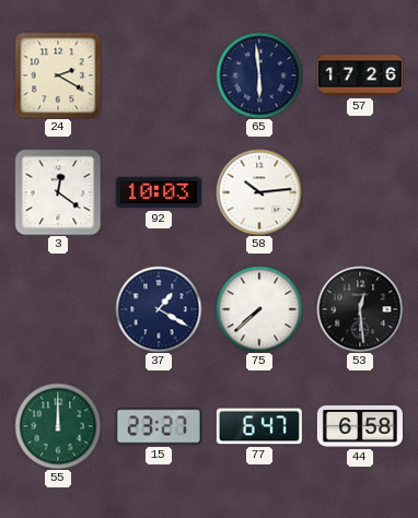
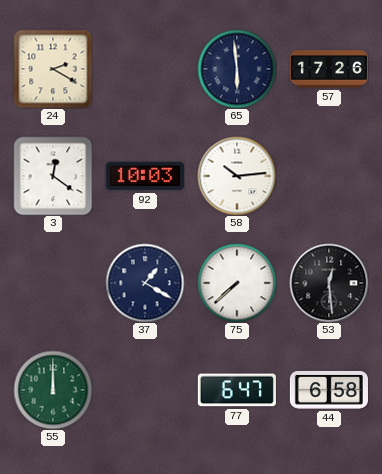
15: 23:27 -> none (159, 426)
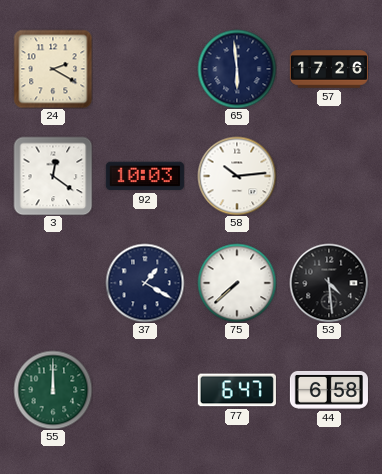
53: 12:29 -> 4:29 (329, 283)
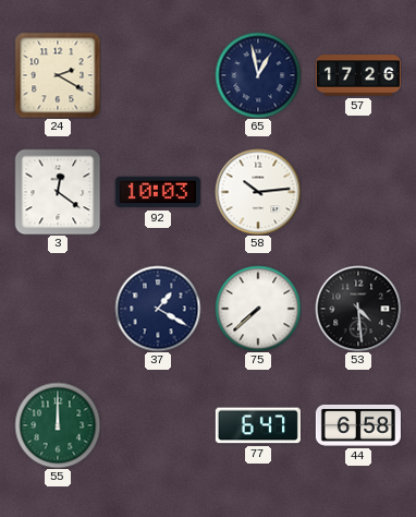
65: 5:59 -> 12:58 (258, 75)
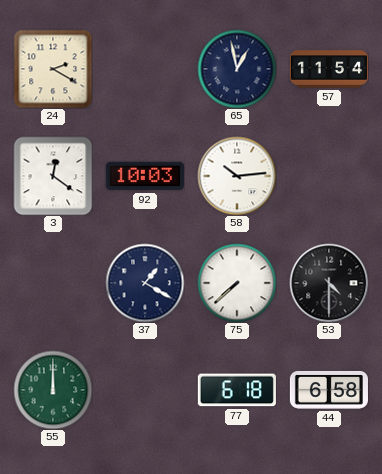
57: 17:26 -> 11:54 (329, 69)
53: 4:29 -> 4:30 (329, 283)
77: 6:47 -> 6:18 (237, 390)
